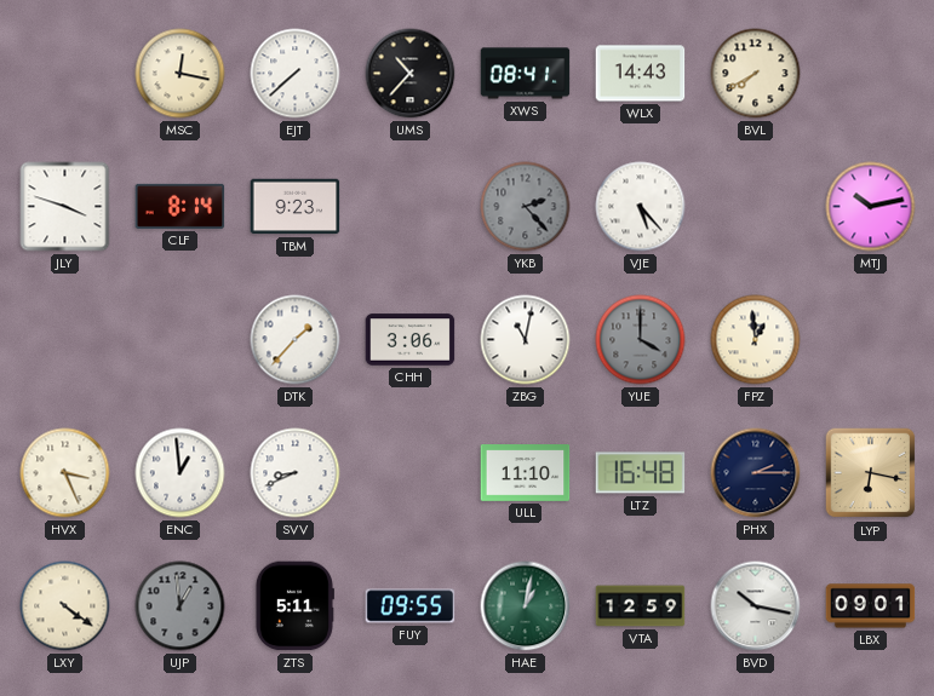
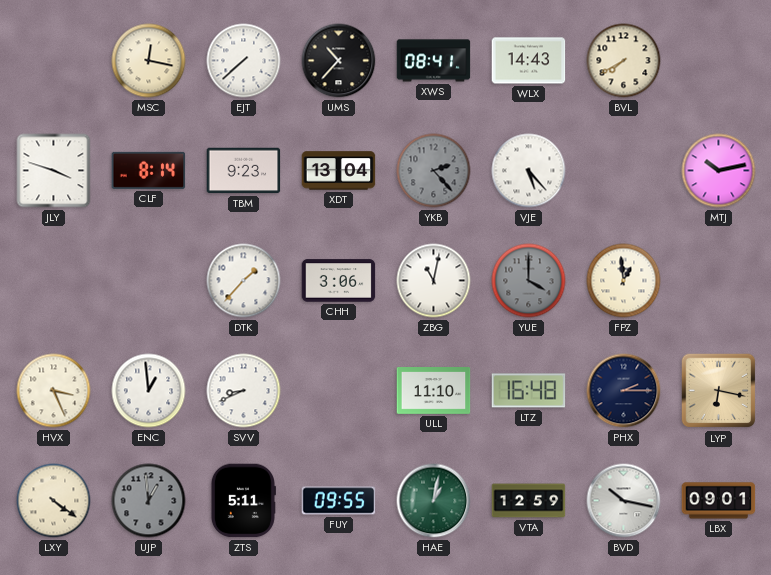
XDT: none -> 13:04 (339, 171)
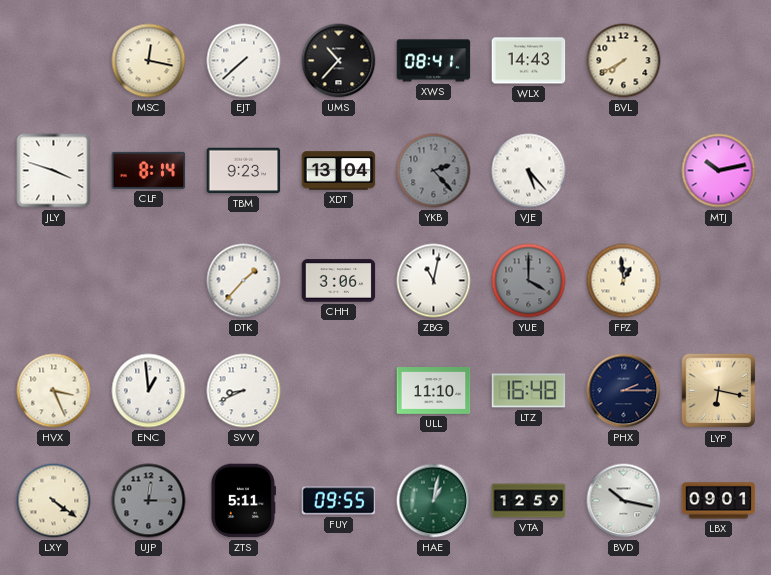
UJP: 12:59 -> 12:15 (149, 501)
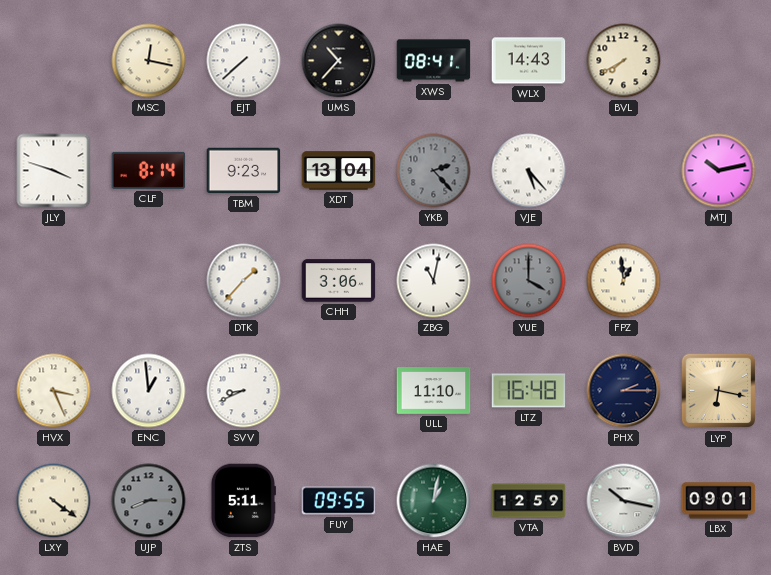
UJP: 12:15 -> 8:15 (149, 501)
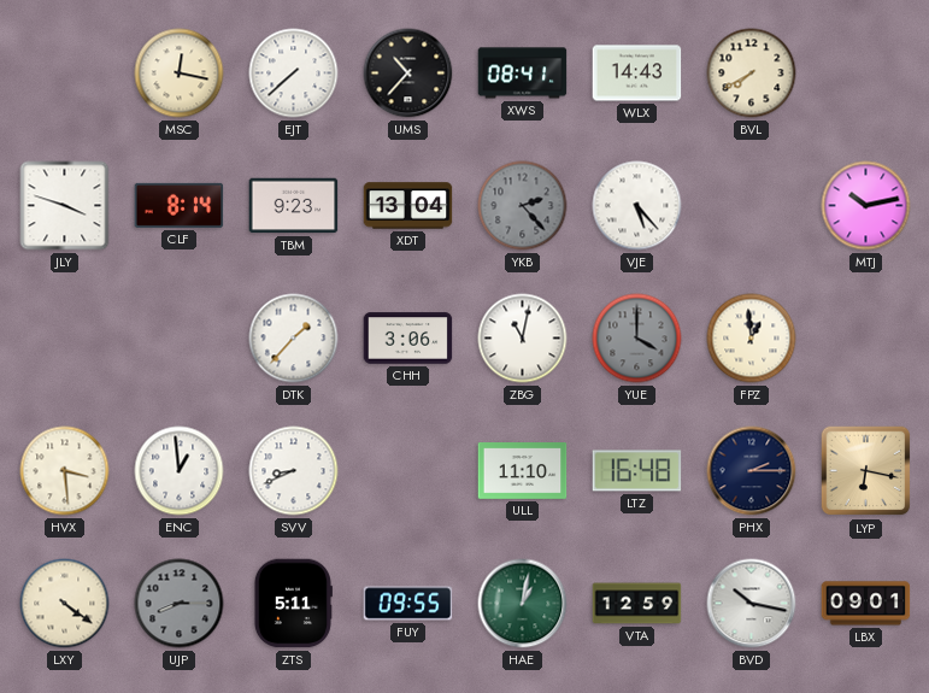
HVX: 3:26 -> 3:29 (65, 471)
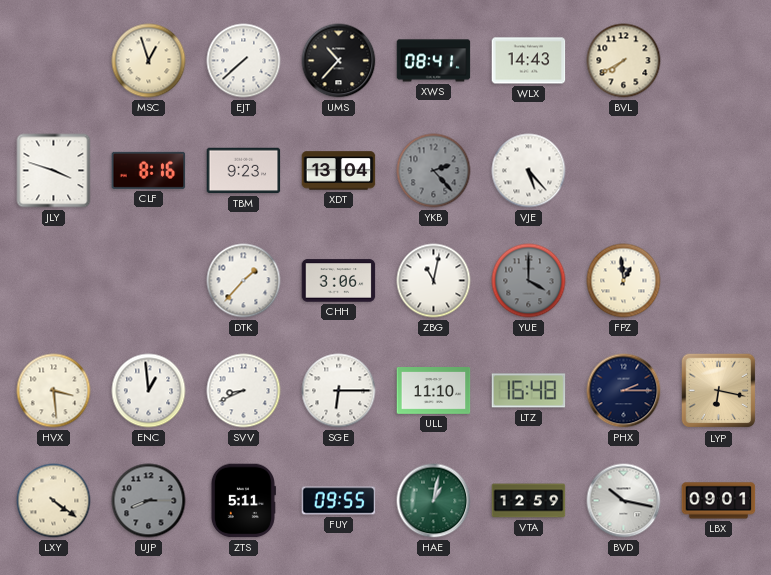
MSC: 12:17 -> 12:57 (149, 61)
CLF: 8:14 -> 8:16 (149, 170)
MTJ: 10:13 -> none (866, 206)
SGE: none -> 6:15 (339, 391)
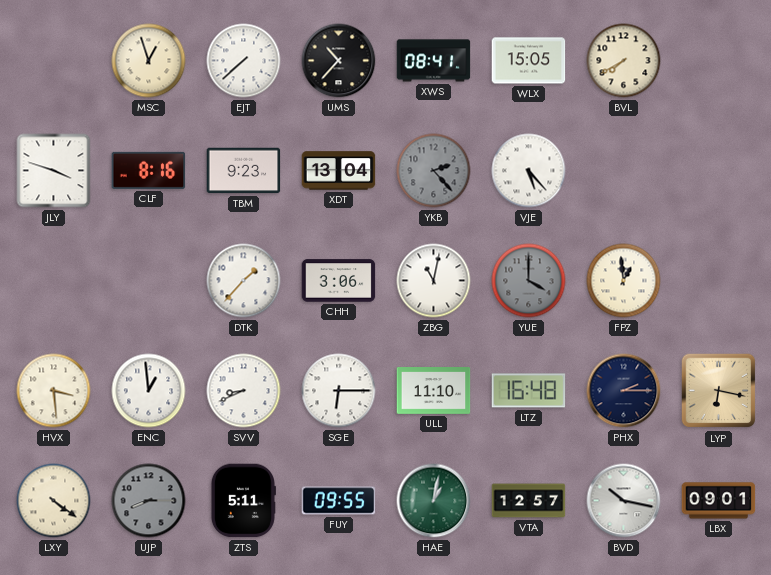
WLX: 14:43 -> 15:05 (529, 61)
VTA: 12:59 -> 12:57 (529, 501)
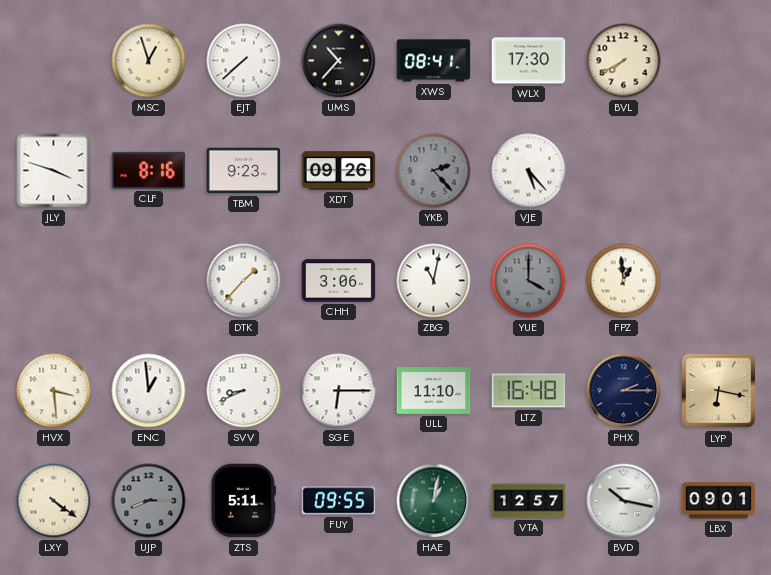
WLX: 15:05 -> 17:30 (529, 61)
XDT: 13:04 -> 09:26 (339, 171)
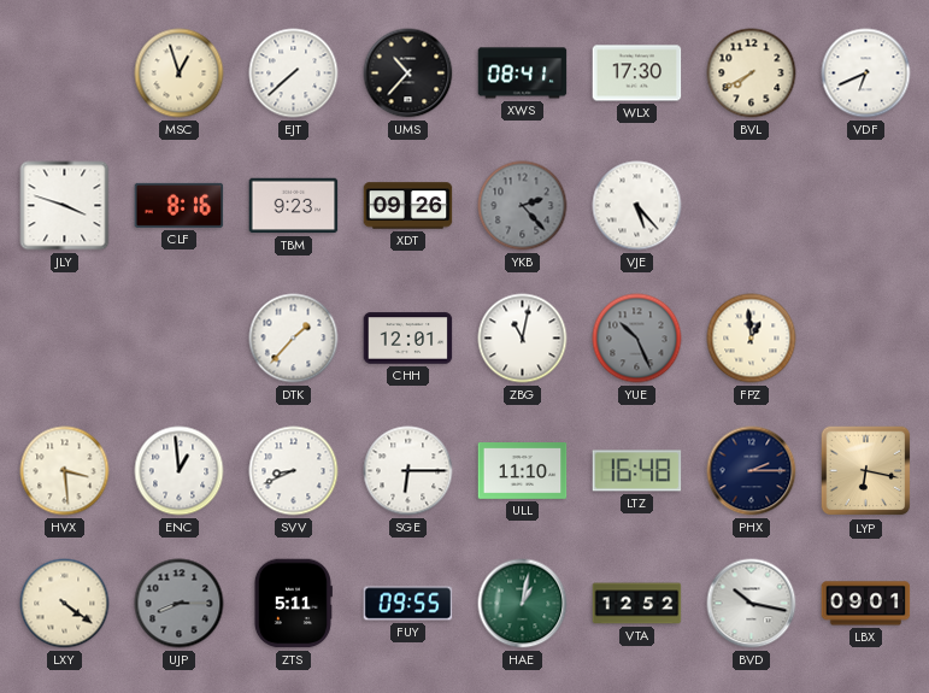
VDF: none -> 6:41 (866, 74)
CHH: 3:06 -> 12:01 (408, 339)
YUE: 4:00 -> 10:26 (637, 339)
VTA: 12:57 -> 12:52 (637, 604)
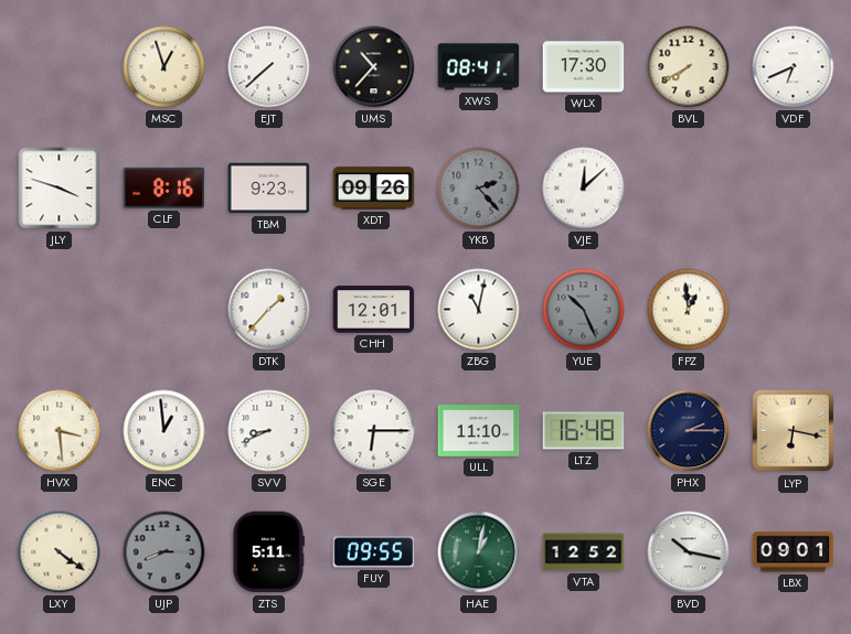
VJE: 5:23 -> 12:08 (584, 189)
